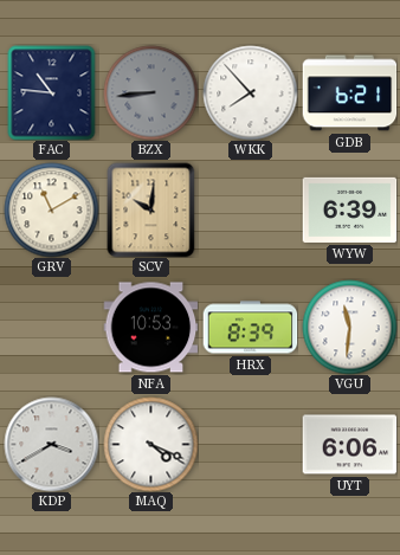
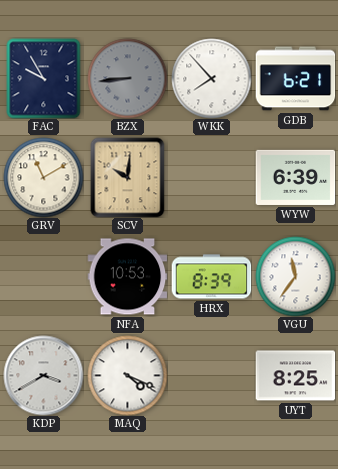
FAC: 10:46 -> 9:55 (44, 78)
VGU: 11:31 -> 11:36 (295, 276)
UYT: 6:06 -> 8:25 (295, 376)
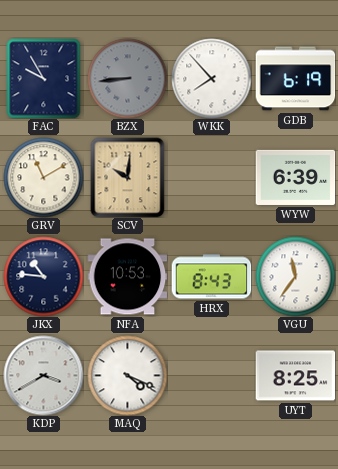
GDB: 6:21 -> 6:19 (295, 79)
JKX: none -> 10:46 (43, 276)
HRX: 8:39 -> 8:43 (211, 277)
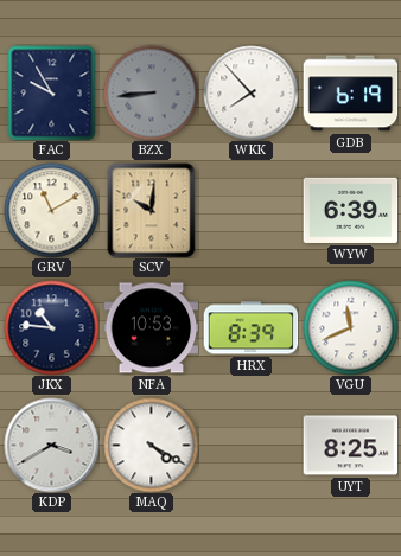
HRX: 8:43 -> 8:39 (250, 328)
VGU: 11:36 -> 11:41 (350, 327)
MAQ: 4:19 -> 4:20 (151, 445)
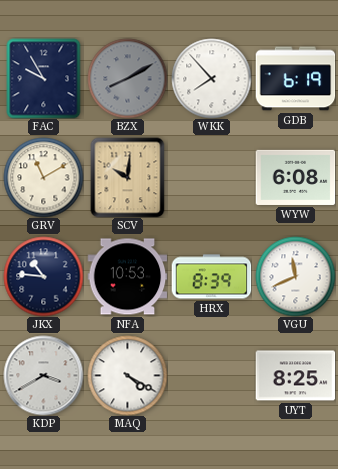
BZX: 8:44 -> 8:10 (127, 78)
WYW: 6:39 -> 6:08 (295, 177)
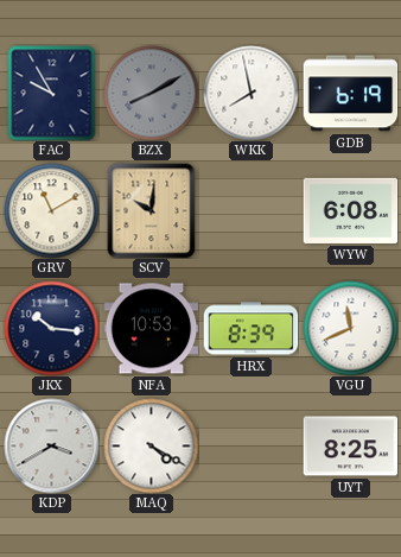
WKK: 7:53 -> 7:58 (250, 93)
JKX: 10:46 -> 10:16 (51, 328)
